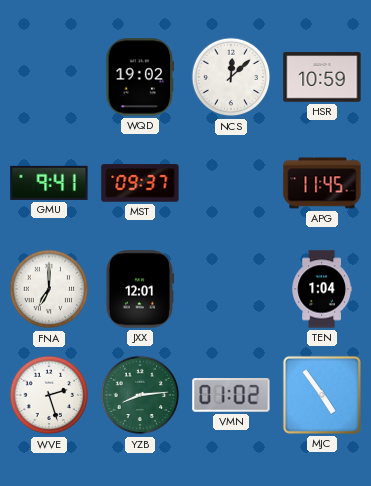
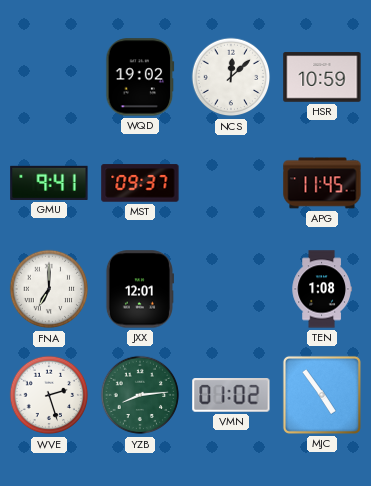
TEN: 1:04 -> 1:08 (322, 289)
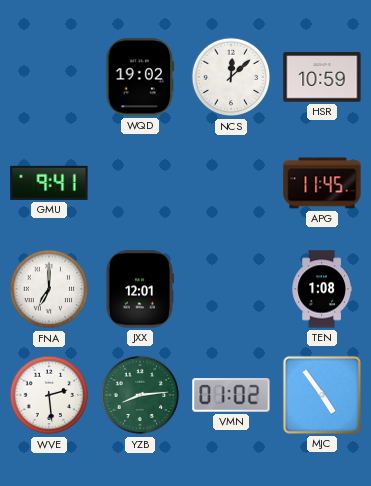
MST: 09:37 -> none (140, 183)
WVE: 2:27 -> 2:29 (49, 395)
